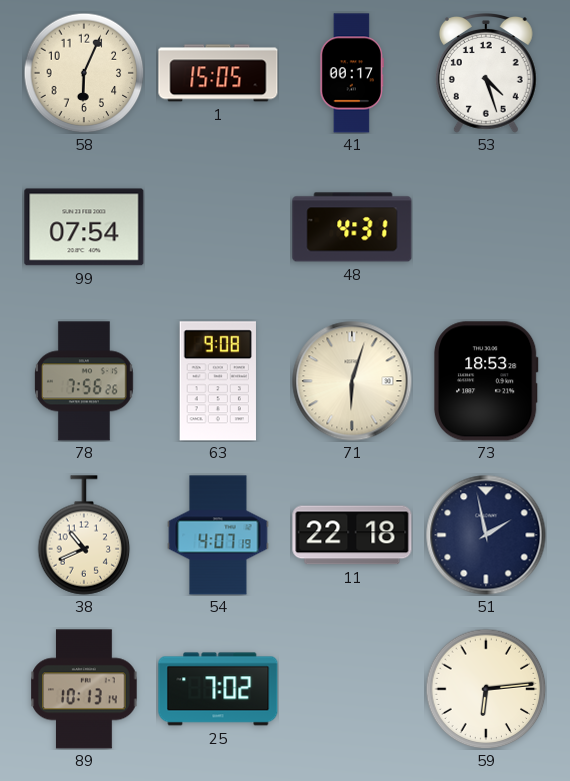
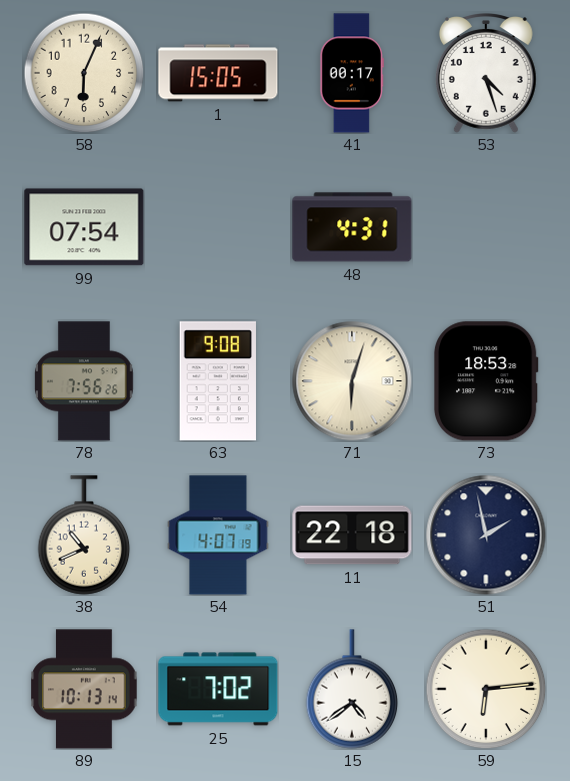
15: none -> 4:39 (352, 689)
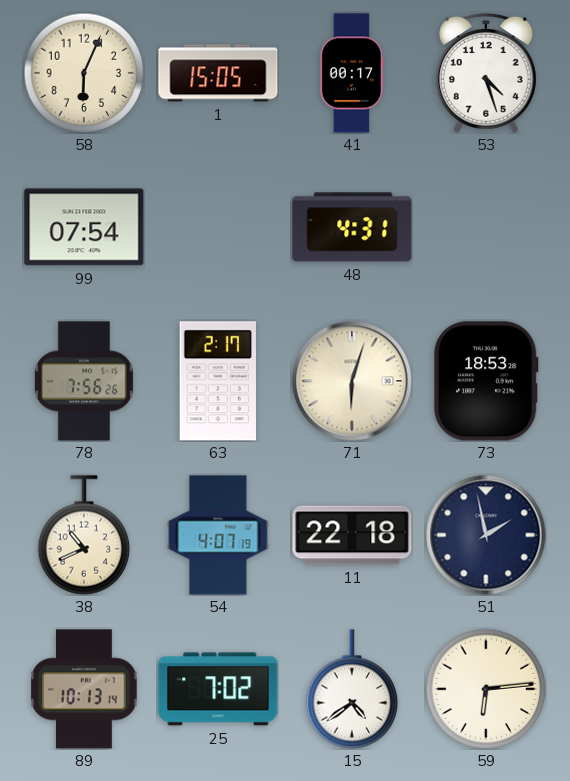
63: 9:08 -> 2:17 (218, 381)
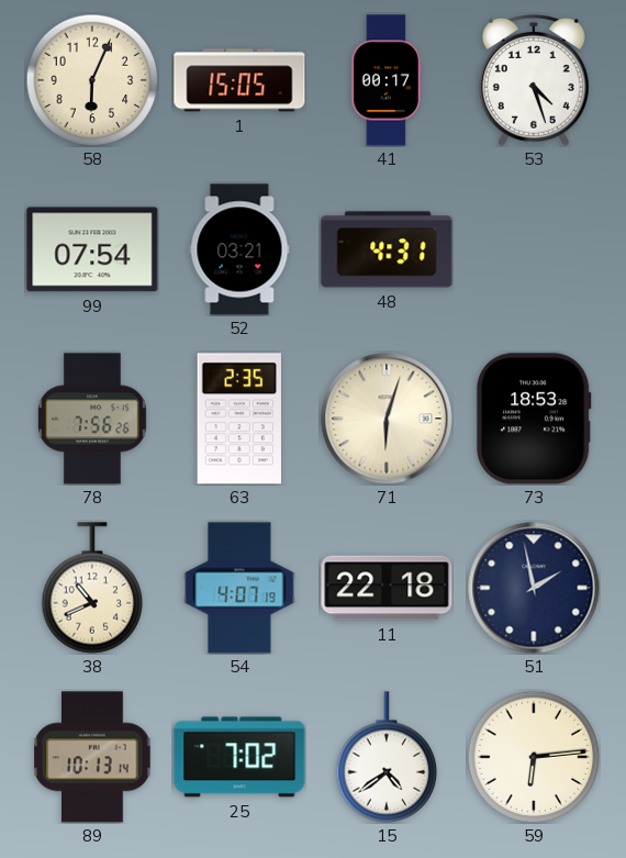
52: none -> 03:21 (239, 249)
63: 2:17 -> 2:35 (239, 419)
